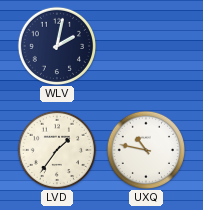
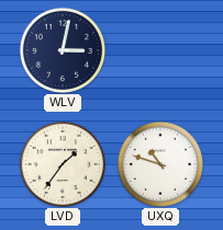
WLV: 2:02 -> 3:02 (62, 49)
UXQ: 10:47 -> 10:48 (159, 163)
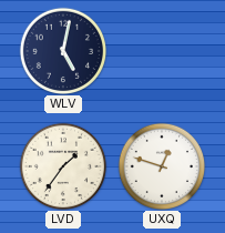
WLV: 3:02 -> 5:02 (62, 50)
UXQ: 10:48 -> 12:48 (161, 165)
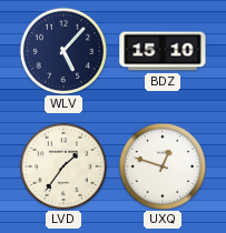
WLV: 5:02 -> 5:07 (62, 50)
BDZ: none -> 15:10 (163, 51)
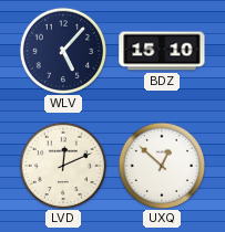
LVD: 1:36 -> 12:11 (62, 165)
UXQ: 12:48 -> 12:52 (161, 165)
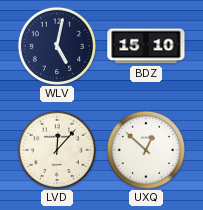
WLV: 5:07 -> 5:02 (56, 45)
LVD: 12:11 -> 12:07 (56, 149)
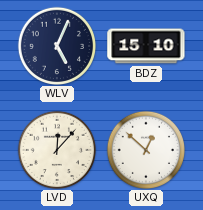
WLV: 5:02 -> 5:04 (56, 45)
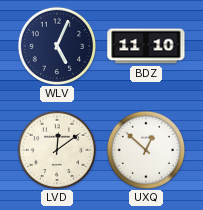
BDZ: 15:10 -> 11:10 (146, 46)
LVD: 12:07 -> 12:09 (56, 149)
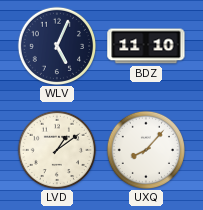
LVD: 12:09 -> 1:09 (56, 149)
UXQ: 12:52 -> 8:07 (145, 149)
